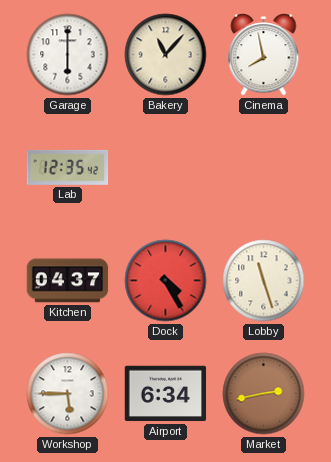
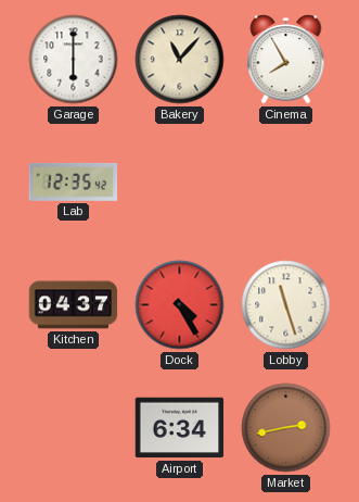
Cinema: 7:58 -> 7:55 (286, 60)
Workshop: 5:45 -> none (68, 394)
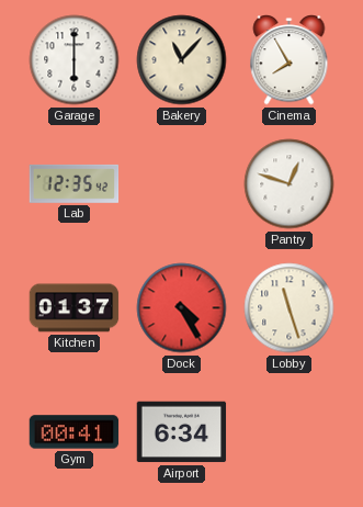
Pantry: none -> 12:48 (290, 184)
Kitchen: 04:37 -> 01:37 (75, 308)
Gym: none -> 00:41 (75, 432)
Market: 2:43 -> none (286, 428)
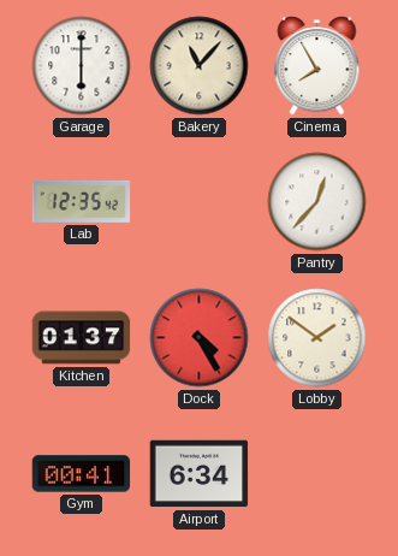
Pantry: 12:48 -> 12:37 (317, 202)
Lobby: 11:27 -> 1:51 (317, 338)
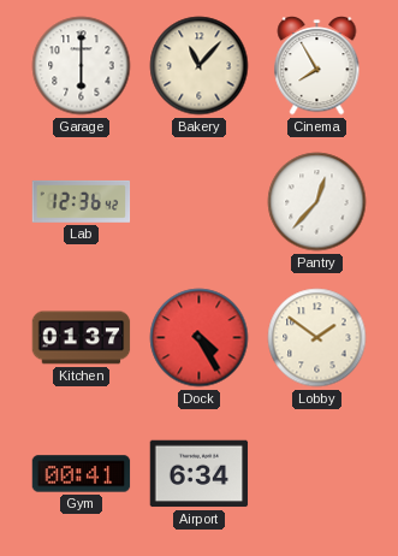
Lab: 12:35 -> 12:36 (82, 201)
